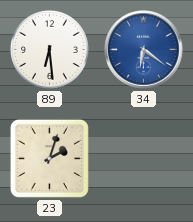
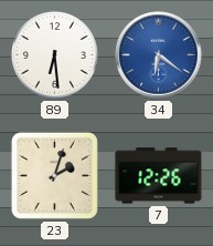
7: none -> 12:26 (159, 176)
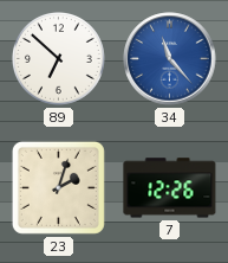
89: 6:29 -> 6:52 (58, 58)
34: 6:21 -> 11:23 (170, 59)
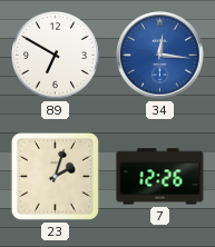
89: 6:52 -> 6:50 (55, 55)
34: 11:23 -> 12:16 (160, 56)
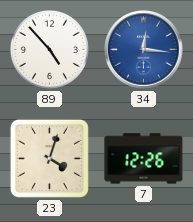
89: 6:50 -> 4:53 (49, 49)
23: 2:03 -> 4:03 (49, 158)
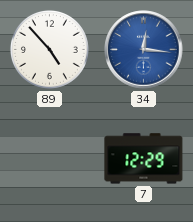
23: 4:03 -> none (49, 158)
7: 12:26 -> 12:29 (144, 159)
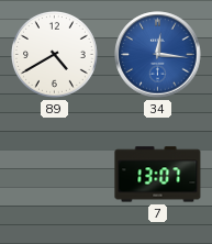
89: 4:53 -> 4:40 (54, 54)
7: 12:29 -> 13:07 (158, 175)
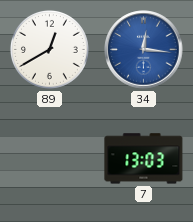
89: 4:40 -> 12:40 (49, 49)
7: 13:07 -> 13:03 (144, 159)
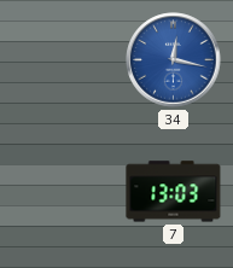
89: 12:40 -> none (49, 49)
34: 12:16 -> 12:17 (174, 60)
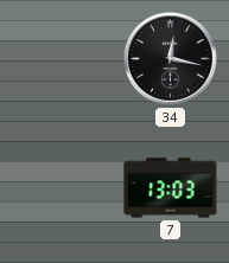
34 dial: blue -> black (171, 59)
